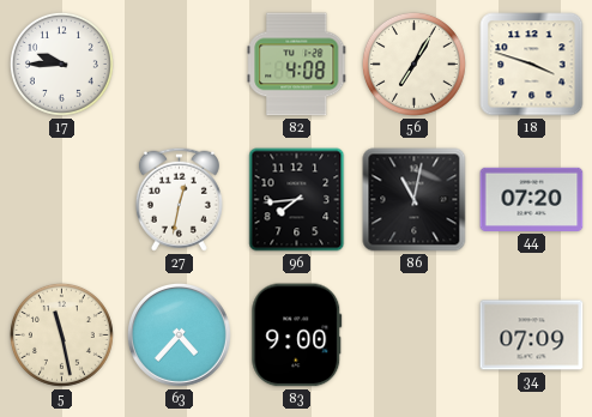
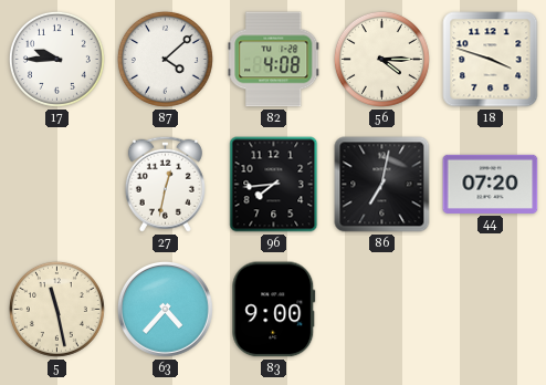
87: none -> 4:08 (165, 59)
56: 7:05 -> 4:15 (381, 59)
86: 11:02 -> 7:02 (382, 185)
34: 07:09 -> none (532, 336)
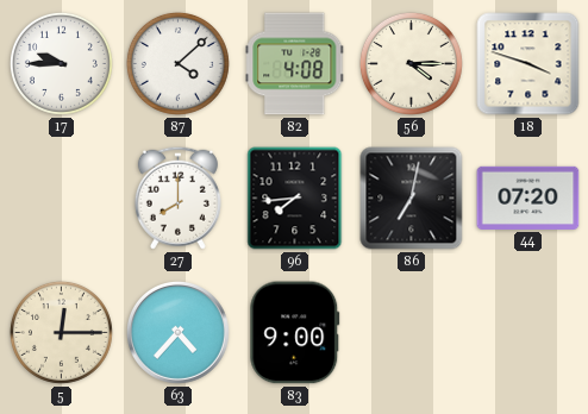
27: 12:32 -> 8:00 (177, 197)
5: 11:28 -> 12:15 (61, 332)
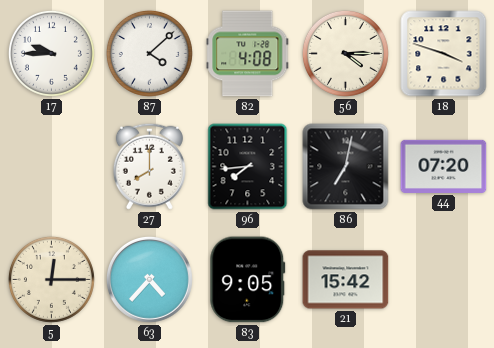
83: 9:00 -> 9:05 (248, 280)
21: none -> 15:42 (346, 280)
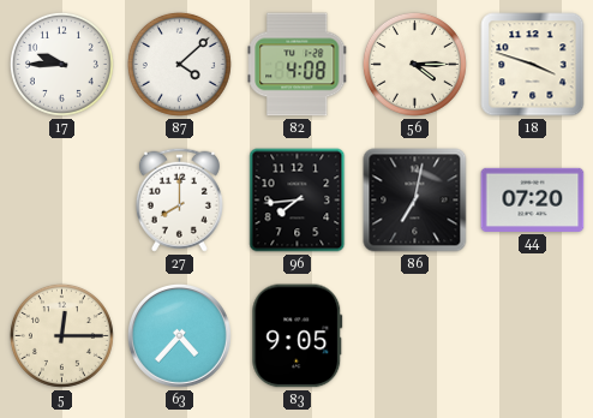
21: 15:42 -> none (346, 280)
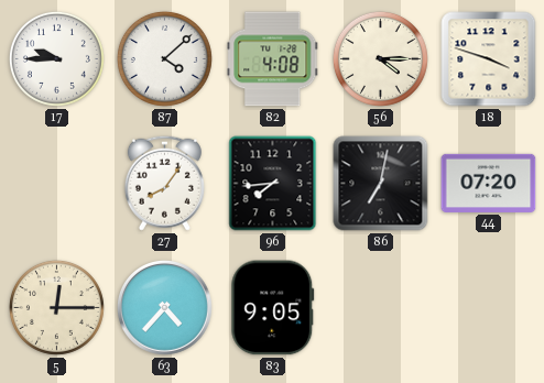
27: 8:00 -> 8:06 (164, 183)
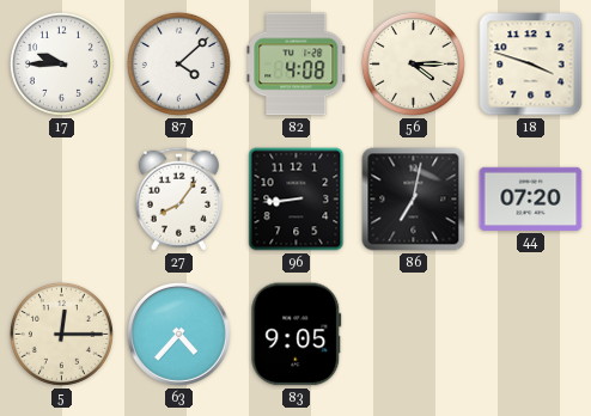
96: 7:44 -> 8:44 (297, 200)
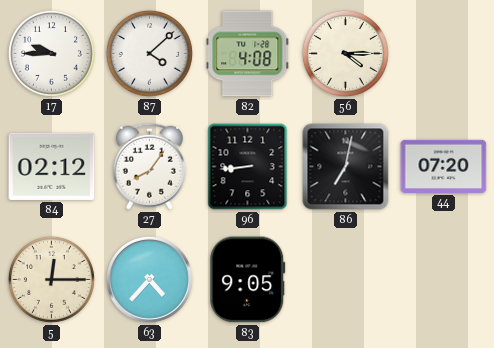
18: 3:48 -> none (531, 65)
84: none -> 02:12 (52, 166)
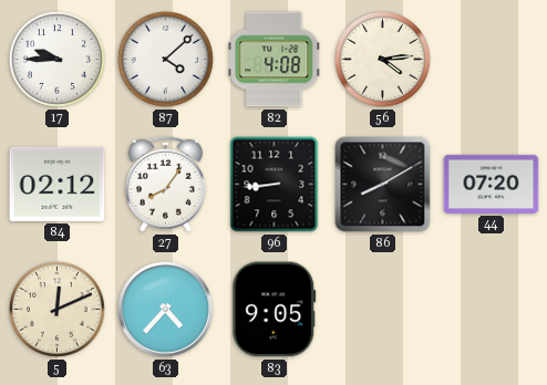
56: 4:15 -> 4:14 (382, 59)
86: 7:02 -> 8:10 (383, 185)
5: 12:15 -> 12:11 (56, 309)
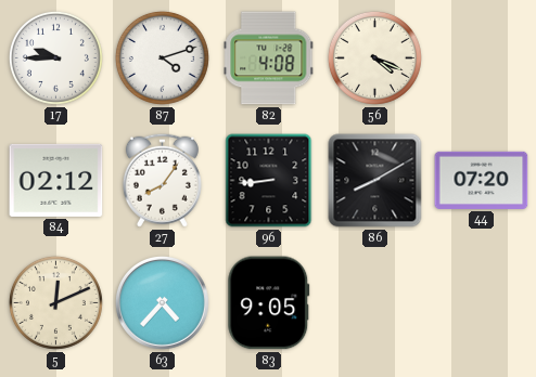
87: 4:08 -> 4:12 (162, 57)
56: 4:14 -> 4:19 (374, 57)
